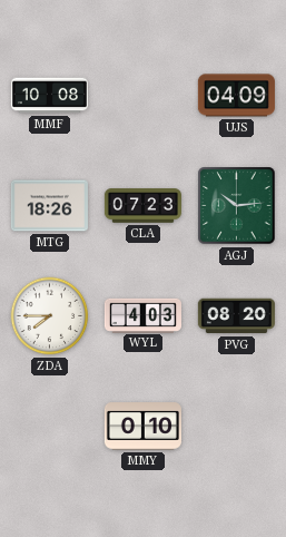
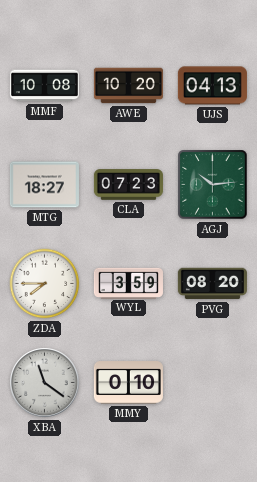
AWE: none -> 10:20 (128, 86)
UJS: 04:09 -> 04:13 (212, 86)
MTG: 18:26 -> 18:27 (44, 185)
WYL: 4:03 -> 3:59 (128, 283)
XBA: none -> 11:21 (44, 382)
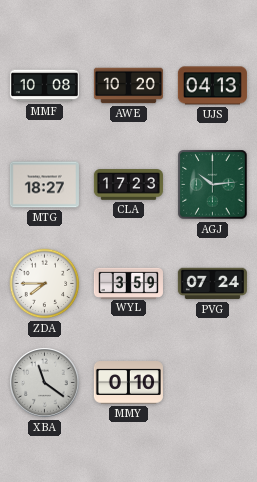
CLA: 07:23 -> 17:23 (128, 185)
PVG: 08:20 -> 07:24 (212, 284)
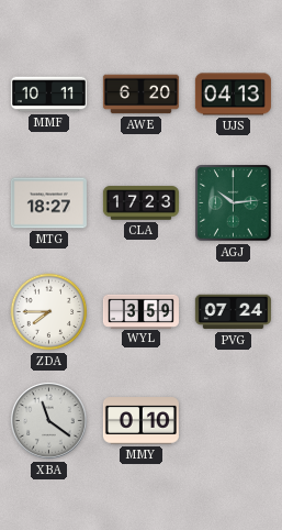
MMF: 10:08 -> 10:11 (48, 95)
AWE: 10:20 -> 6:20 (140, 95)
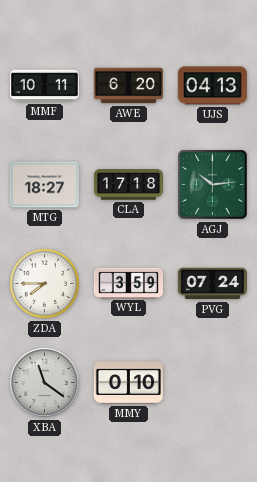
CLA: 17:23 -> 17:18 (128, 185)
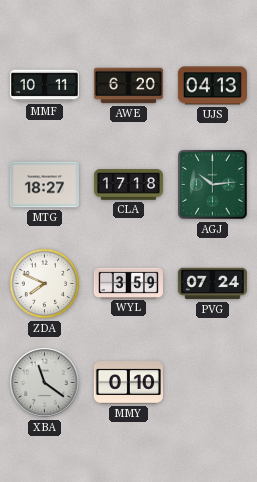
ZDA: 7:45 -> 7:49 (45, 284)
